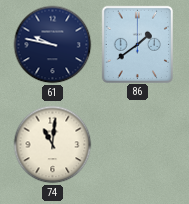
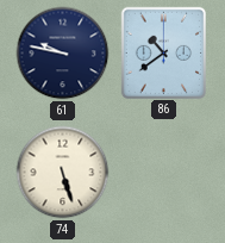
86: 1:39 -> 10:39 (163, 52)
74: 11:01 -> 5:27 (63, 173)
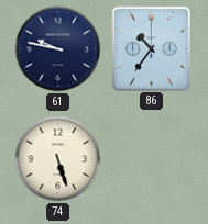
86: 10:39 -> 10:36 (151, 48)
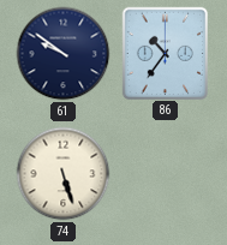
61: 9:47 -> 9:51 (64, 54)
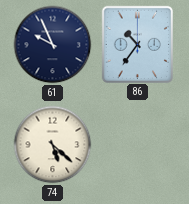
61: 9:51 -> 9:56 (53, 45)
74: 5:27 -> 5:22 (53, 145)
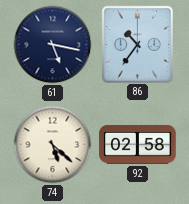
61: 9:56 -> 5:17 (53, 45)
92: none -> 02:58 (138, 144)
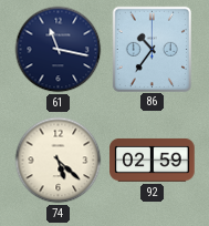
61: 5:17 -> 11:17 (59, 50)
92: 02:58 -> 02:59 (153, 160)
